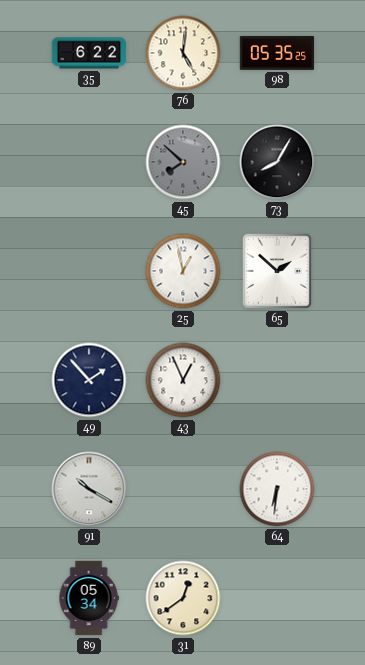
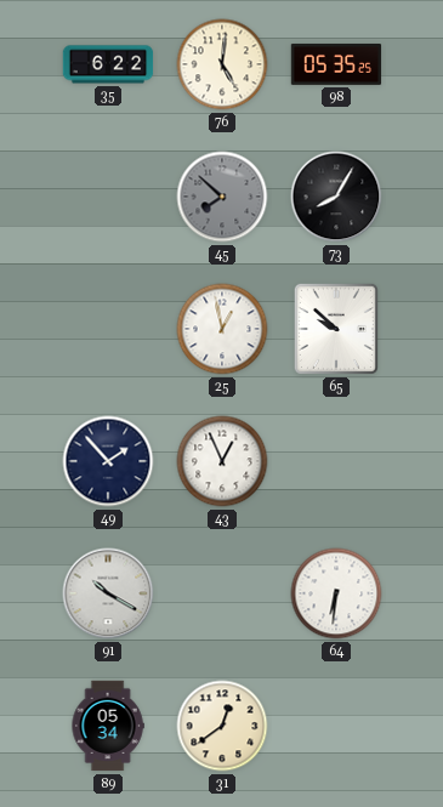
65: 1:52 -> 9:52 (336, 329)
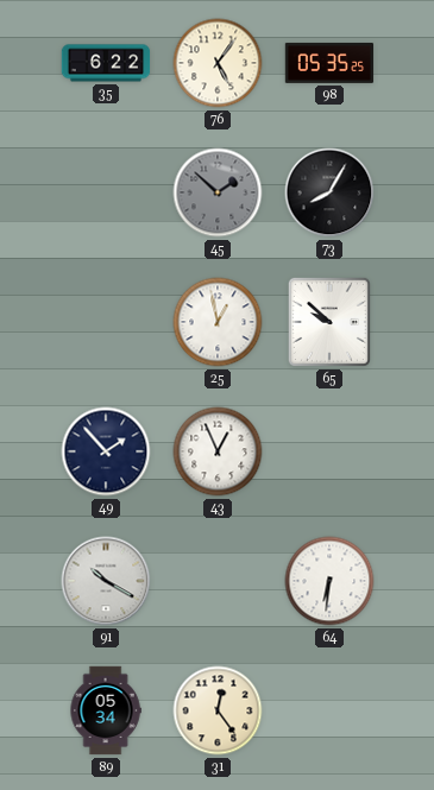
76: 5:01 -> 5:06 (218, 63)
45: 7:52 -> 1:52 (218, 192)
31: 12:39 -> 12:24 (218, 710)
